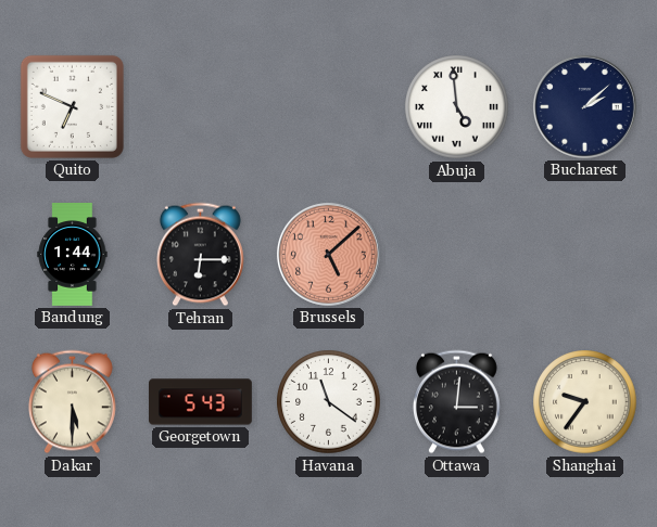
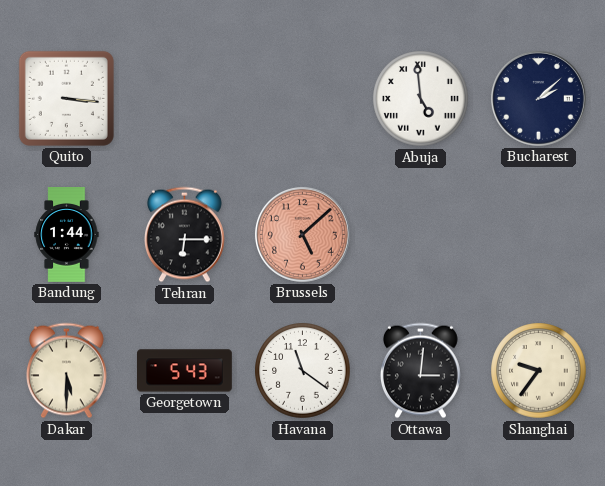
Quito: 6:49 -> 3:16 (66, 98)
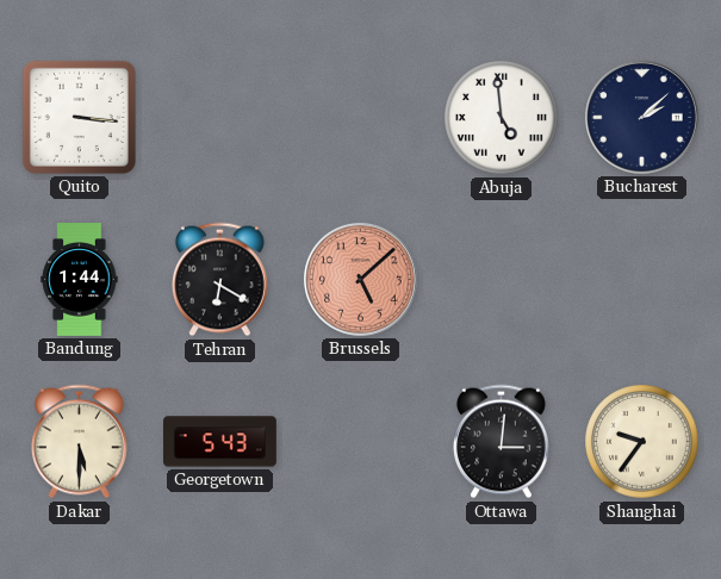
Tehran: 6:15 -> 6:20 (219, 280)
Havana: 11:21 -> none (303, 371)
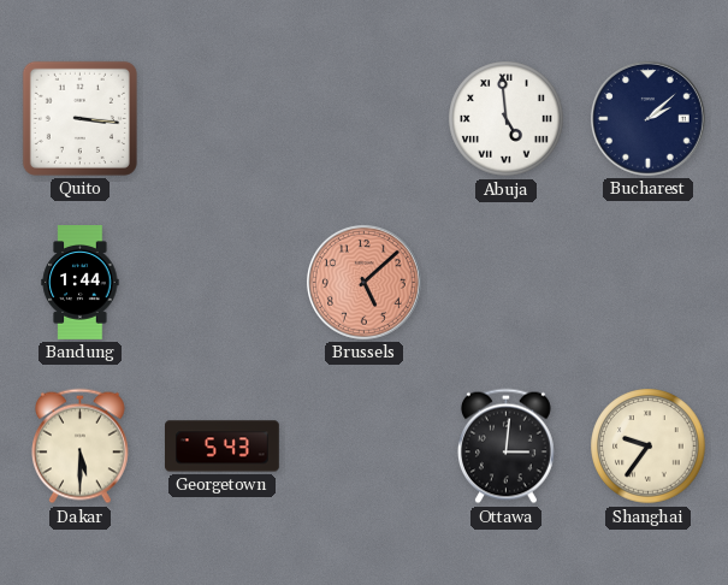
Tehran: 6:20 -> none (219, 280)
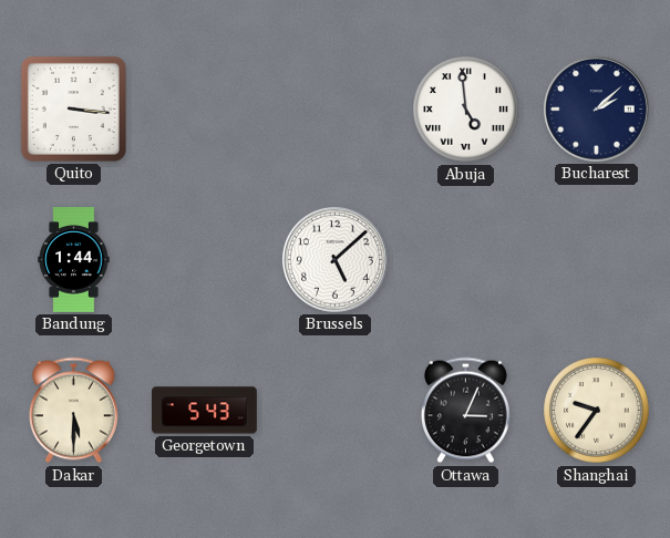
Brussels dial: salmon -> white (334, 259)
Ottawa: 3:01 -> 3:04 (465, 411)
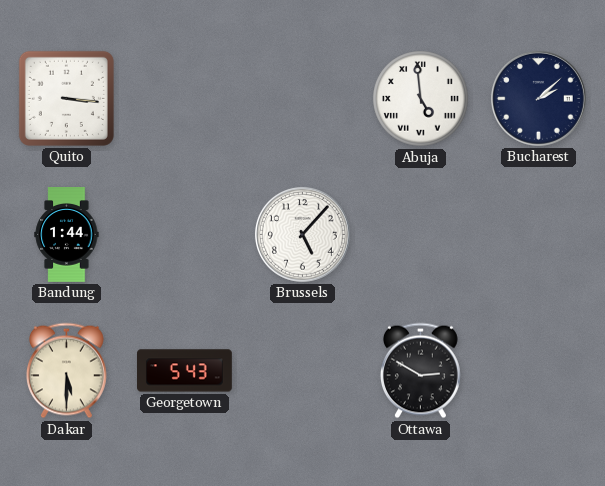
Brussels: 5:08 -> 5:07 (302, 234)
Ottawa: 3:04 -> 2:50 (420, 371)
Shanghai: 9:36 -> none (597, 411)
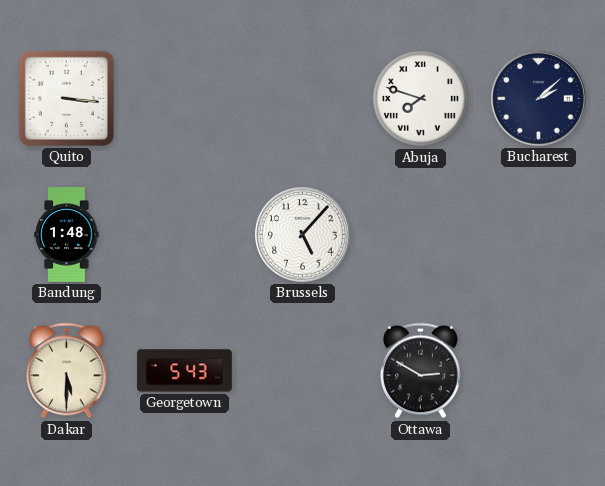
Abuja: 4:59 -> 7:48 (421, 99)
Bandung: 1:44 -> 1:48 (67, 235)
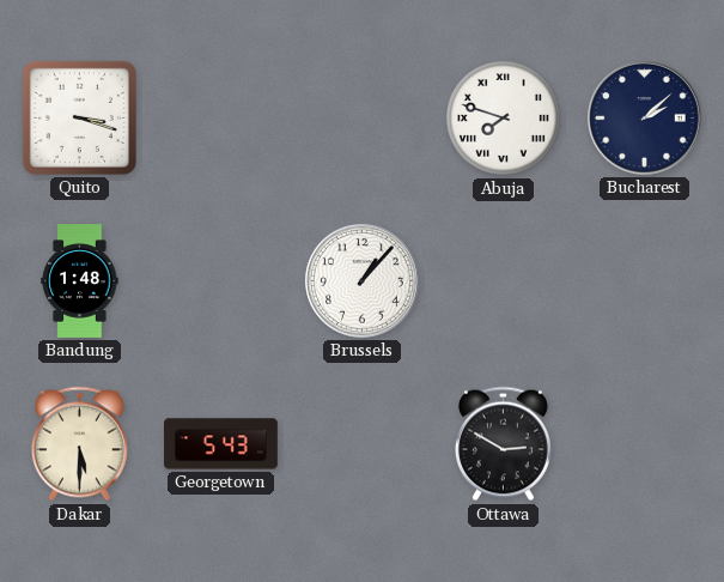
Quito: 3:16 -> 3:18 (79, 117)
Brussels: 5:07 -> 1:07 (361, 280)
